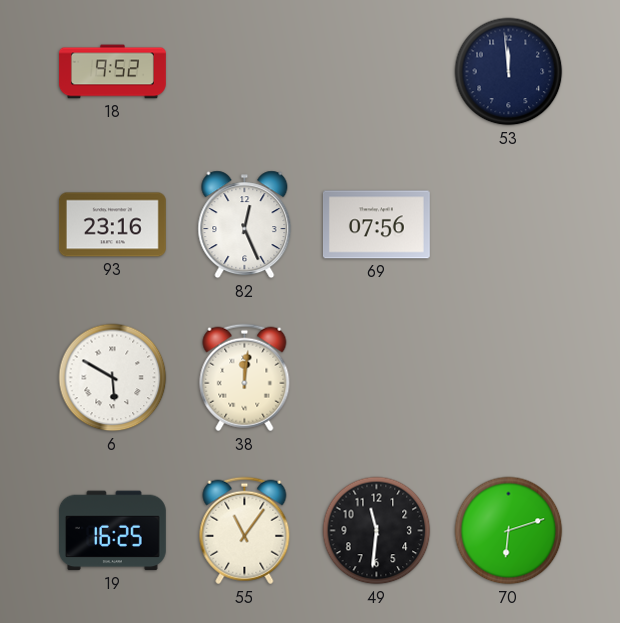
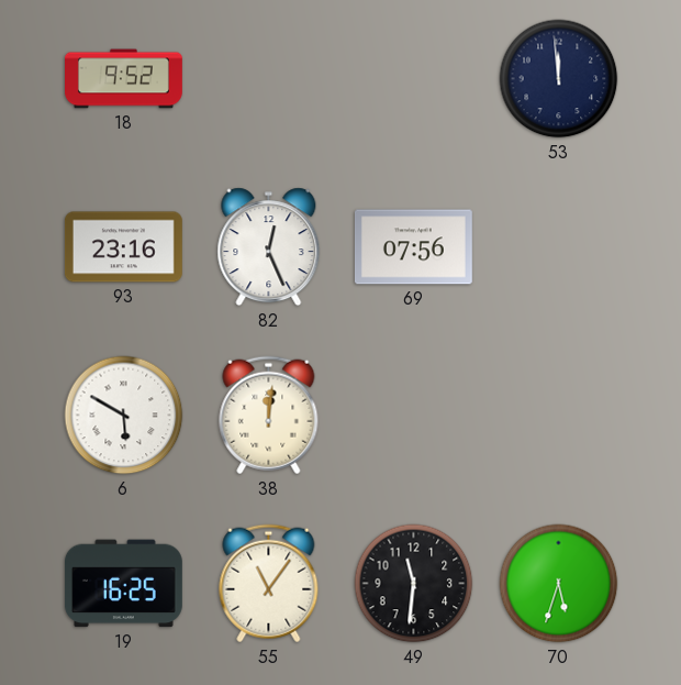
70: 6:12 -> 5:33 (559, 584)
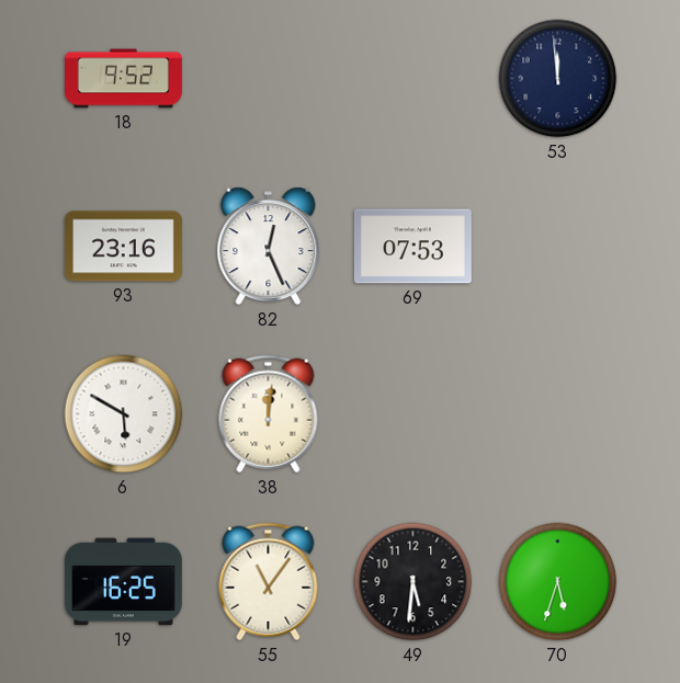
69: 07:56 -> 07:53 (412, 247)
49: 11:31 -> 5:31 (413, 582)
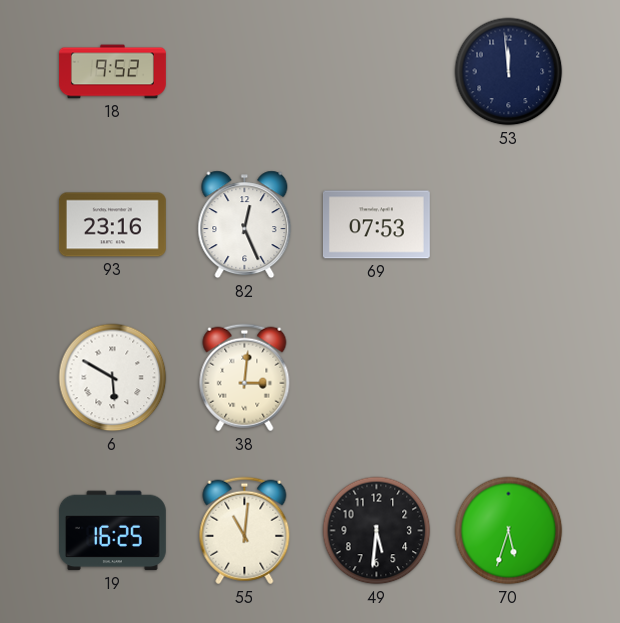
38: 12:01 -> 3:01 (245, 378)
55: 11:06 -> 11:01 (245, 531)
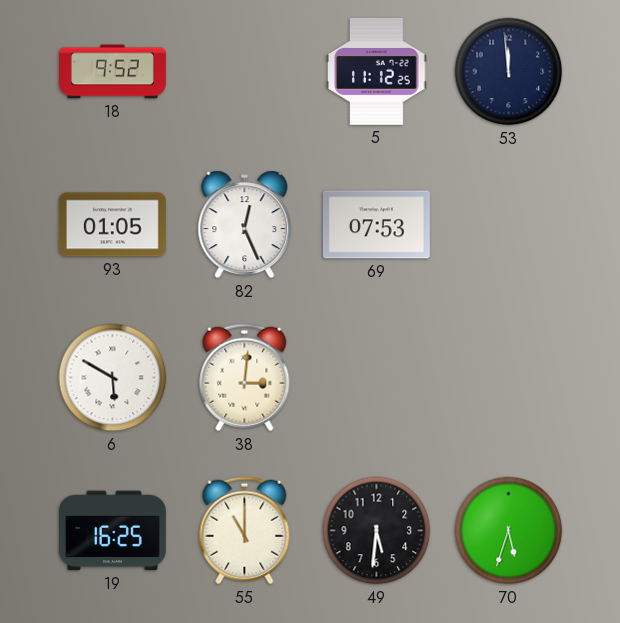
5: none -> 11:12 (377, 71)
93: 23:16 -> 01:05 (112, 225)
55: 11:01 -> 11:00 (245, 531)
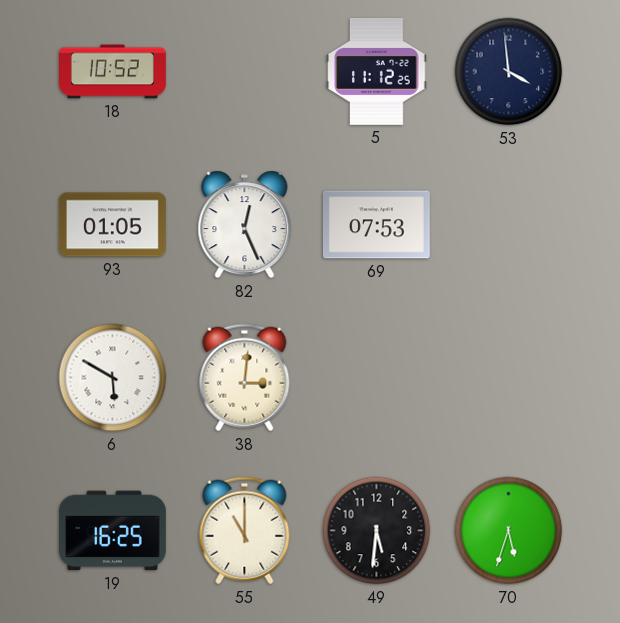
18: 9:52 -> 10:52 (113, 72)
53: 11:59 -> 3:59 (509, 72)
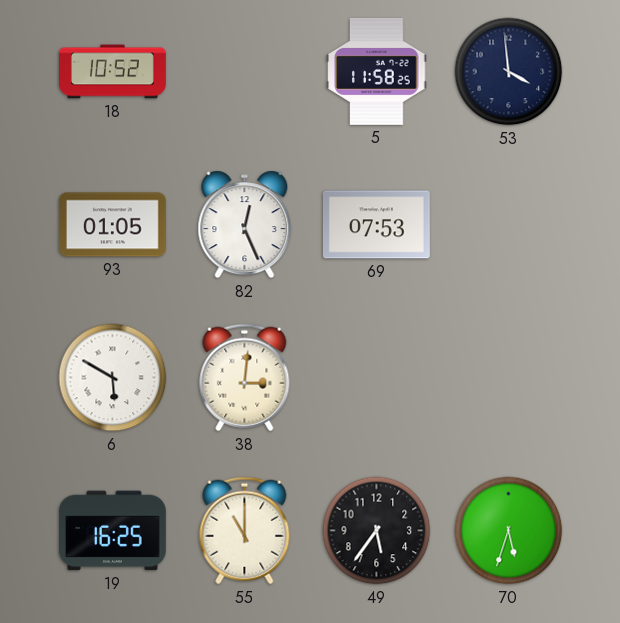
5: 11:12 -> 11:58 (377, 71)
49: 5:31 -> 5:36 (377, 531)
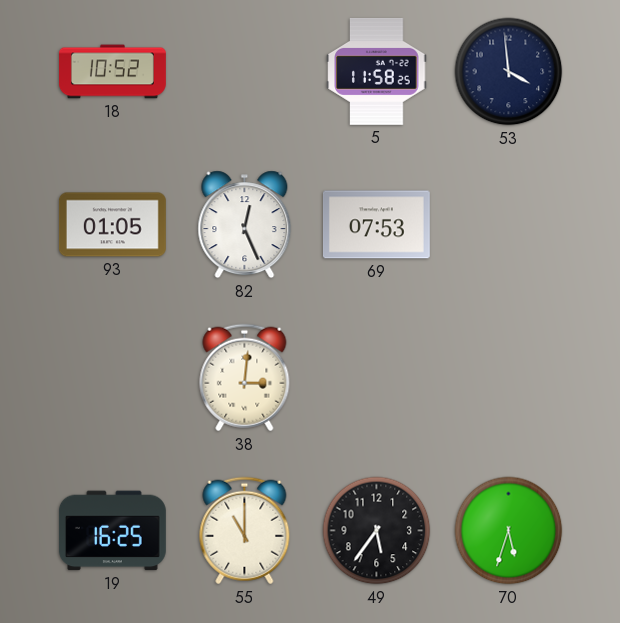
6: 5:50 -> none (113, 378)
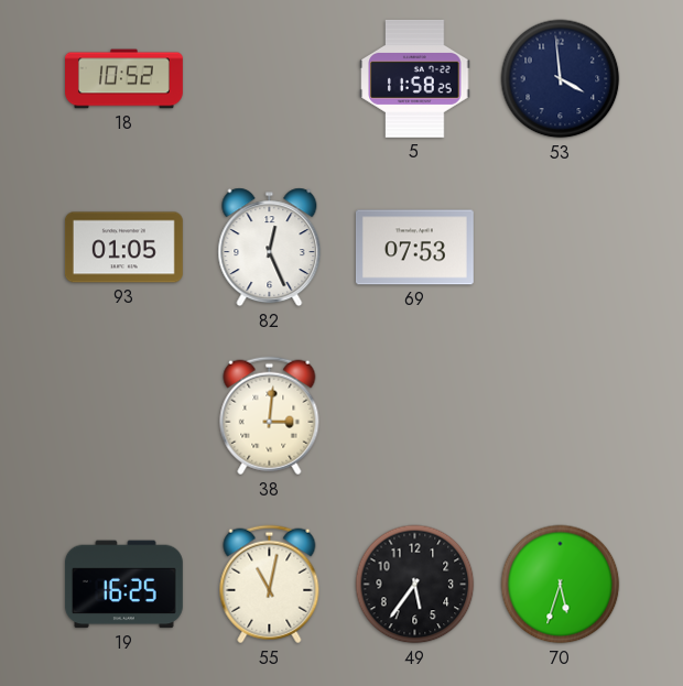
55: 11:00 -> 11:02 (270, 585)
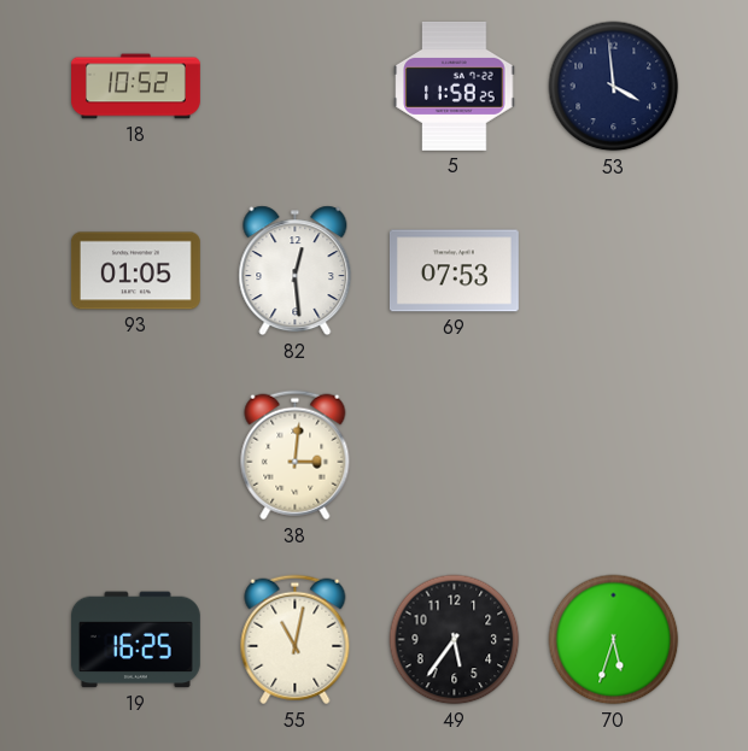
82: 12:26 -> 12:29 (296, 271)
